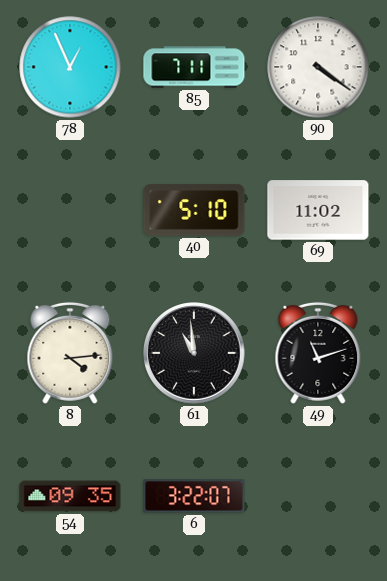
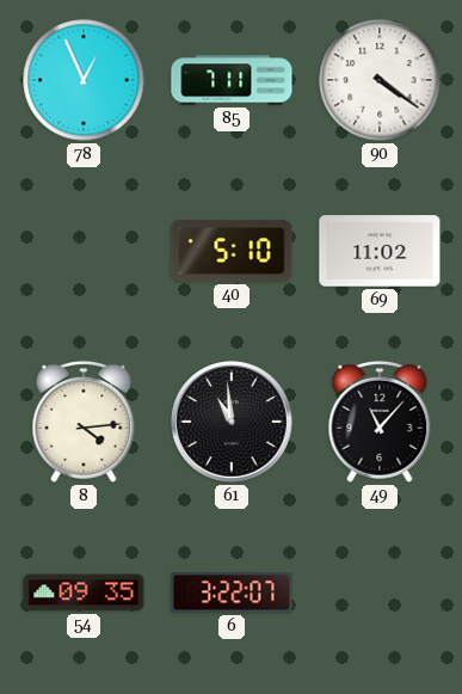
49: 11:12 -> 11:07 (380, 422)
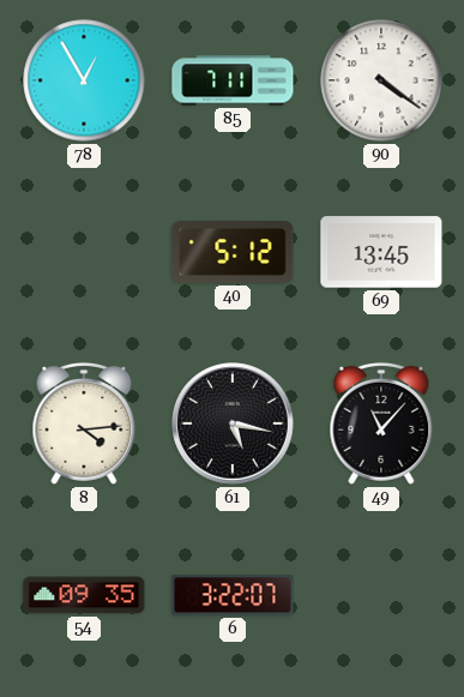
78: 12:56 -> 12:55 (84, 80)
40: 5:10 -> 5:12 (233, 252)
69: 11:02 -> 13:45 (381, 252)
61: 10:59 -> 5:17 (233, 423)
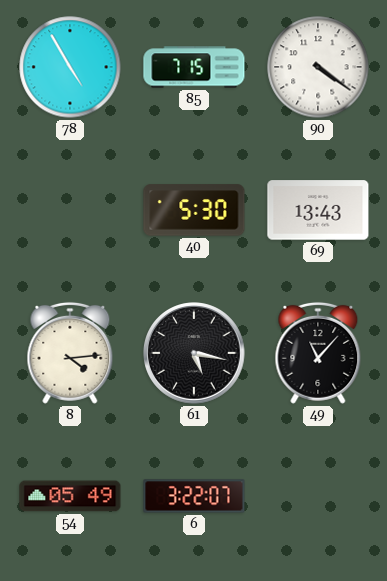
78: 12:55 -> 4:55 (70, 67)
85: 7:11 -> 7:15 (194, 67)
40: 5:12 -> 5:30 (194, 210)
69: 13:45 -> 13:43 (318, 210)
54: 09:35 -> 05:49 (70, 496)
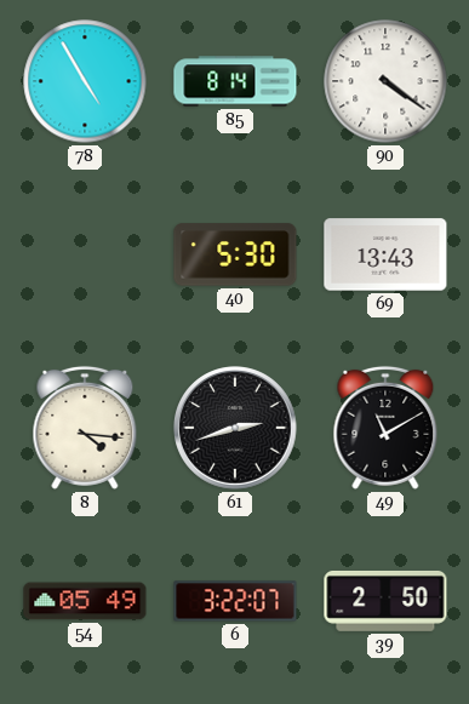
85: 7:15 -> 8:14 (235, 81)
8: 4:14 -> 4:16 (85, 428)
61: 5:17 -> 2:42 (235, 428)
49: 11:07 -> 11:10 (385, 428)
39: none -> 2:50 (385, 601)
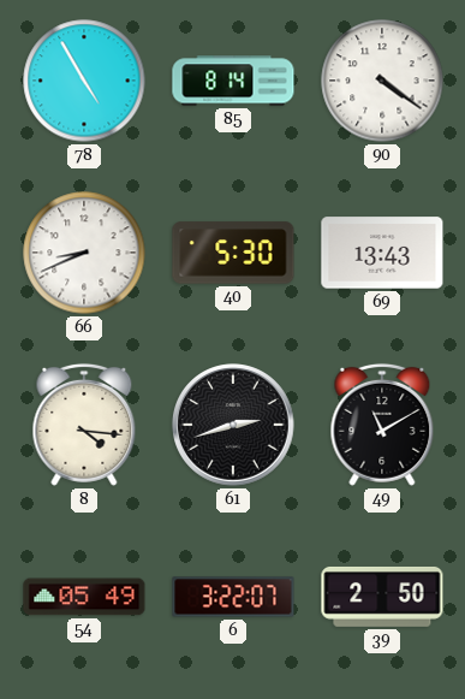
66: none -> 8:41 (84, 253)
